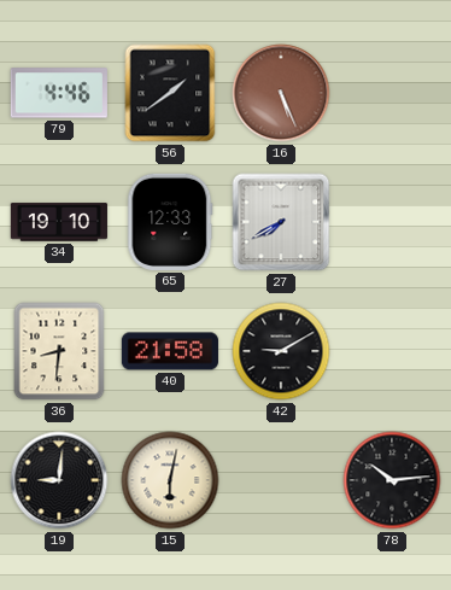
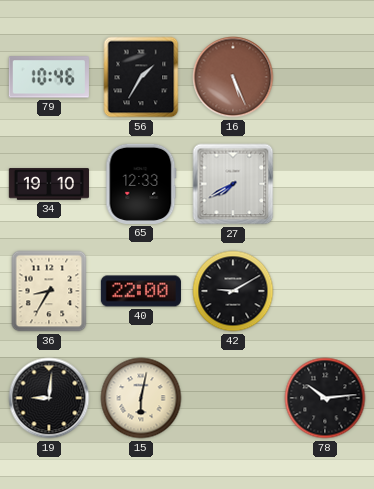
79: 4:46 -> 10:46 (49, 77)
56: 1:39 -> 1:35 (141, 77)
36: 8:31 -> 8:35 (49, 291)
40: 21:58 -> 22:00 (141, 291)
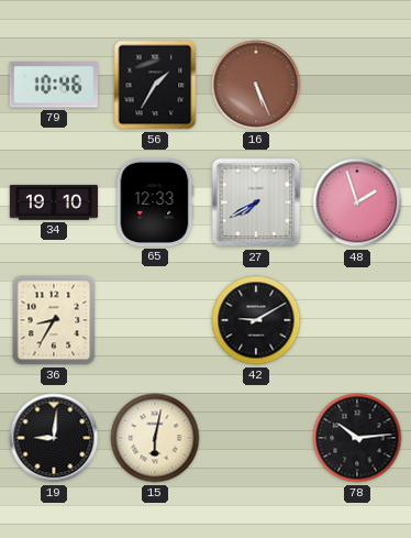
48: none -> 1:57 (357, 202)
40: 22:00 -> none (141, 291)
